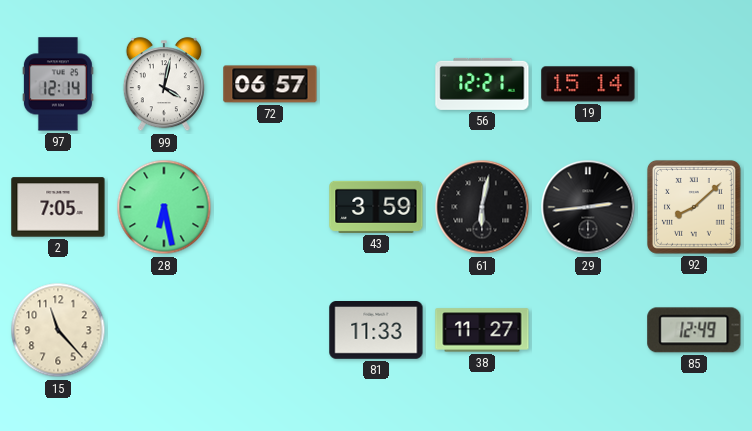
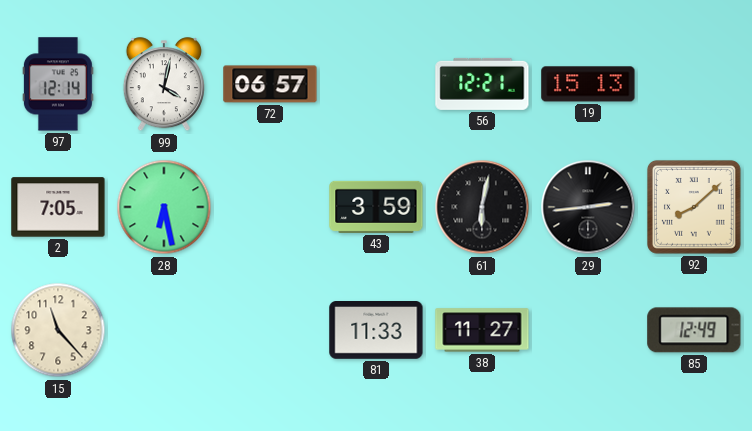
19: 15:14 -> 15:13 (588, 84)
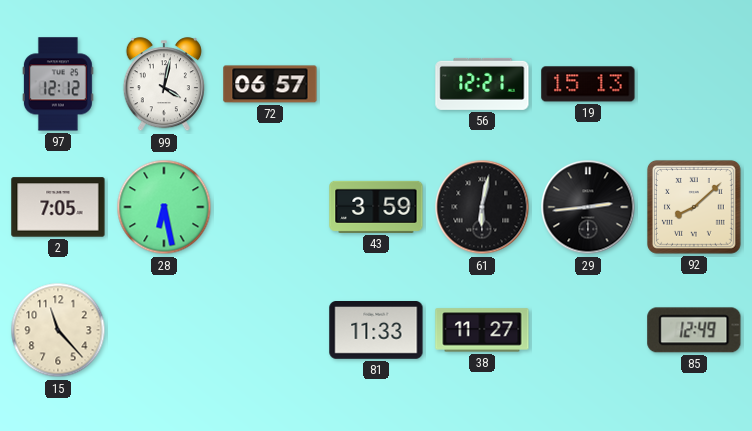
97: 12:14 -> 12:12 (58, 84)
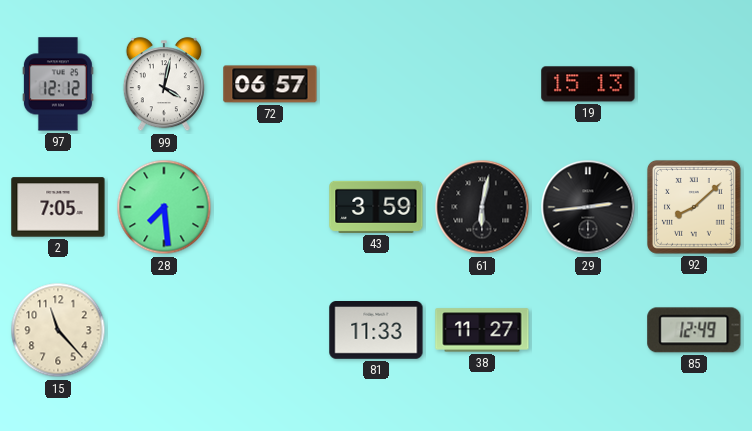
56: 12:21 -> none (482, 84)
28: 6:28 -> 7:29 (164, 207)
